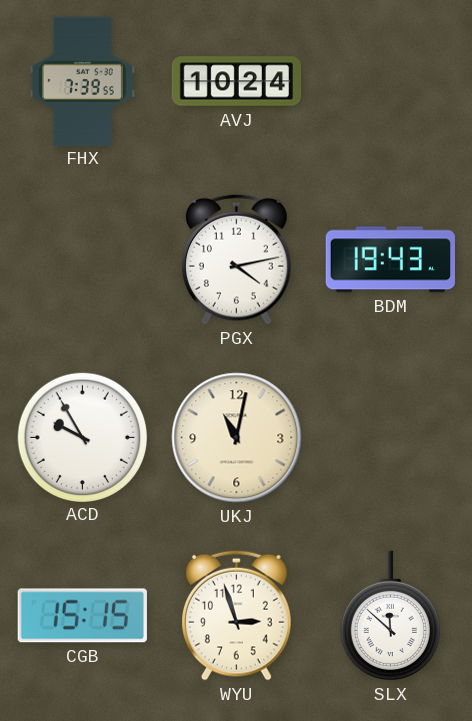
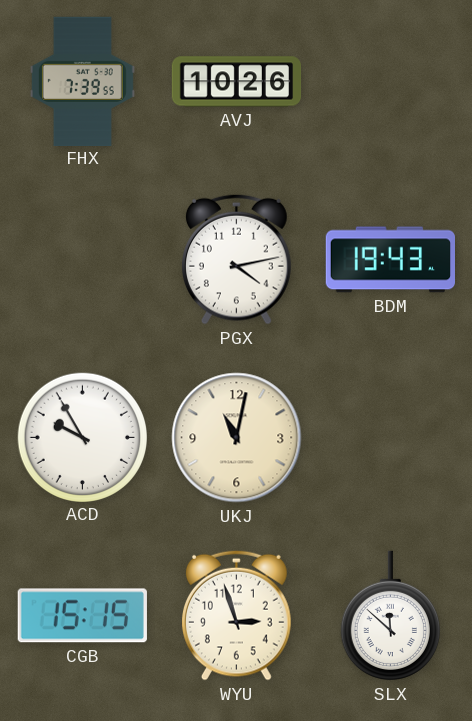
AVJ: 10:24 -> 10:26 (237, 82)
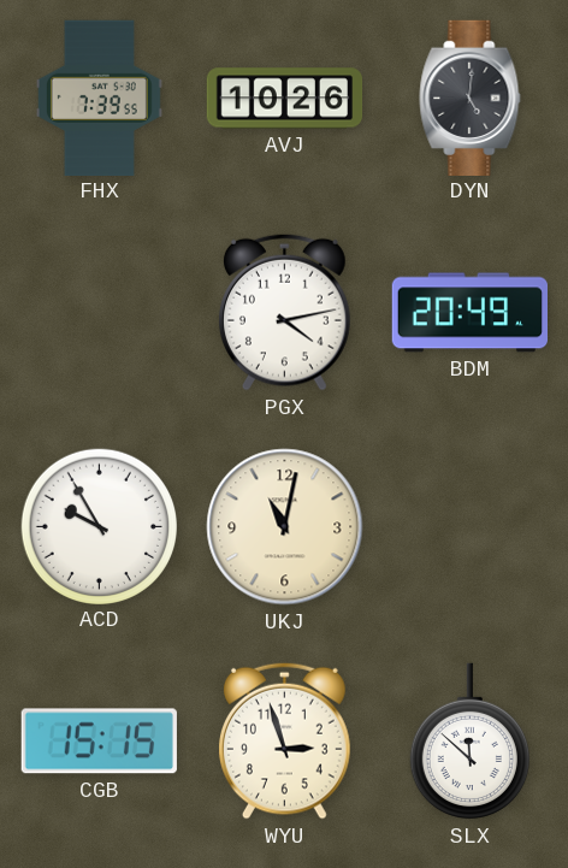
DYN: none -> 5:01 (471, 98)
BDM: 19:43 -> 20:49 (469, 313)
